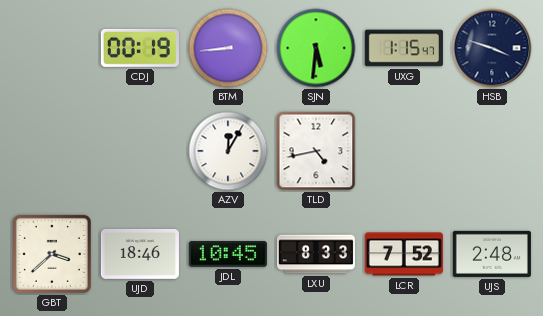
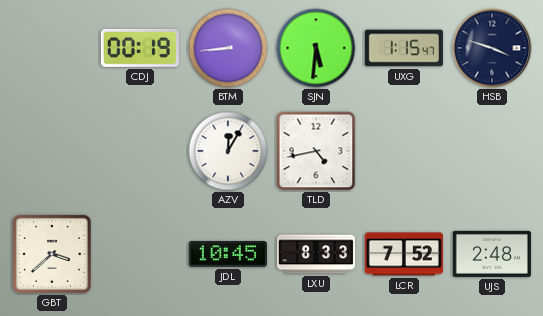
UJD: 18:46 -> none (140, 254)
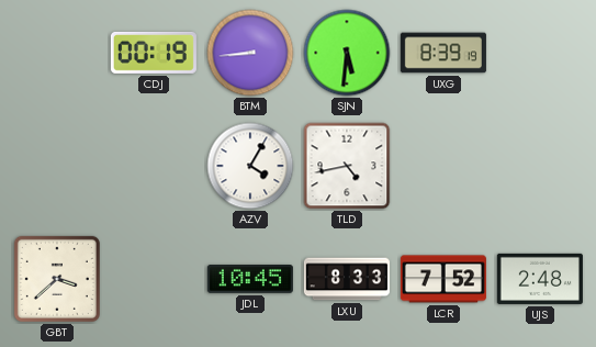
UXG: 1:15 -> 8:39 (443, 53)
HSB: 3:48 -> none (492, 48)
AZV: 12:05 -> 4:05 (250, 166)
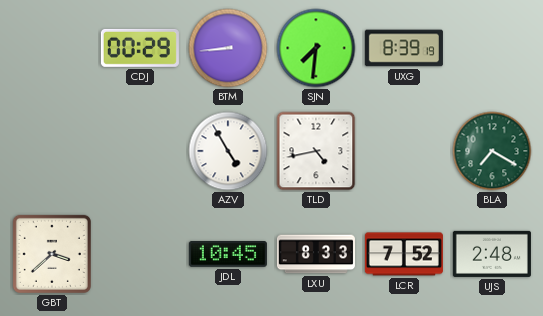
CDJ: 00:19 -> 00:29 (140, 48)
SJN: 5:31 -> 7:31 (316, 48)
AZV: 4:05 -> 4:55 (228, 151)
BLA: none -> 7:20 (492, 151)
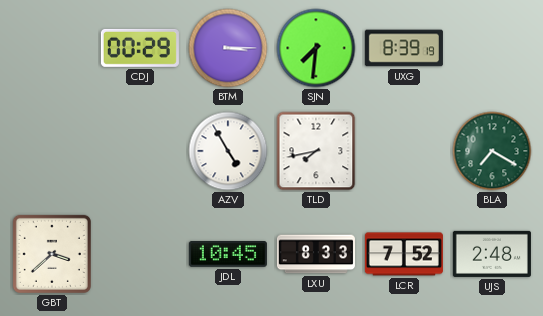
BTM: 8:44 -> 3:15 (228, 48)
TLD: 4:43 -> 7:43 (316, 151)
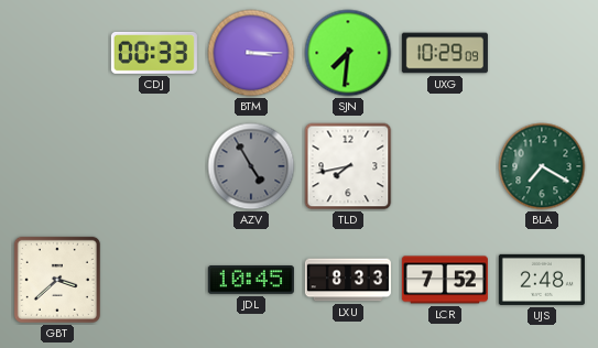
CDJ: 00:29 -> 00:33 (154, 53)
UXG: 8:39 -> 10:29 (445, 53)
AZV dial: white -> grey (251, 166)
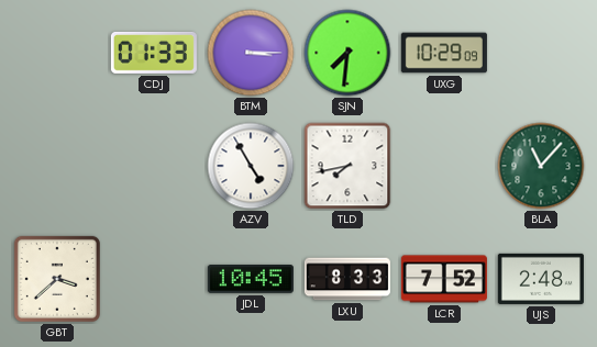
CDJ: 00:33 -> 01:33 (154, 53)
AZV dial: grey -> white (251, 166)
BLA: 7:20 -> 11:07 (541, 166)
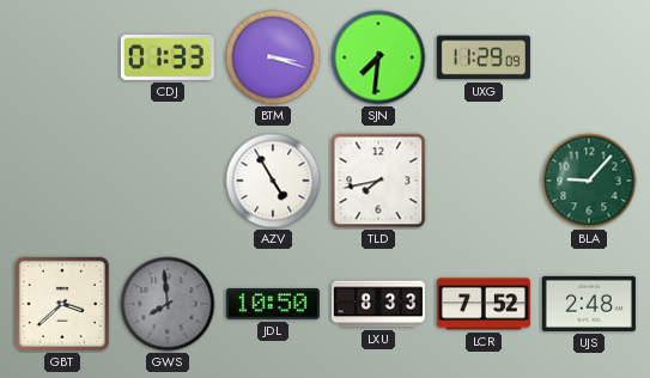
BTM: 3:15 -> 3:18 (273, 57)
UXG: 10:29 -> 11:29 (484, 57)
BLA: 11:07 -> 9:07 (589, 181)
GWS: none -> 7:59 (168, 304)
JDL: 10:45 -> 10:50 (273, 305)
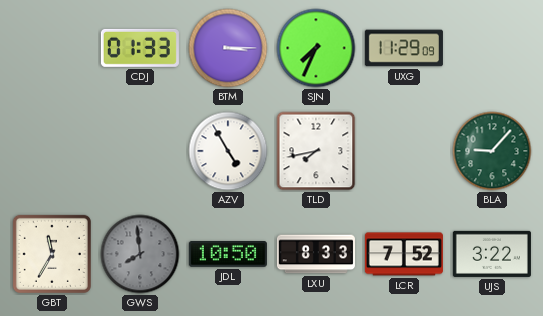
BTM: 3:18 -> 3:15 (228, 48)
SJN: 7:31 -> 7:34 (316, 48)
GBT: 3:38 -> 11:35 (52, 254)
UJS: 2:48 -> 3:22 (492, 254)
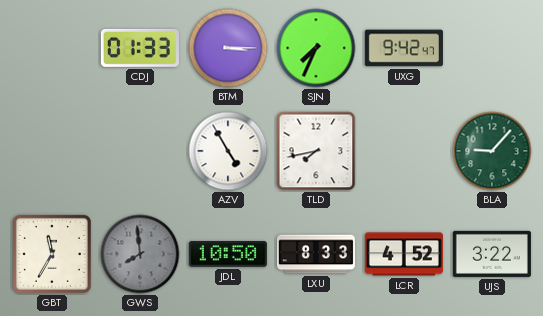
UXG: 11:29 -> 9:42 (404, 48)
LCR: 7:52 -> 4:52 (404, 254)
